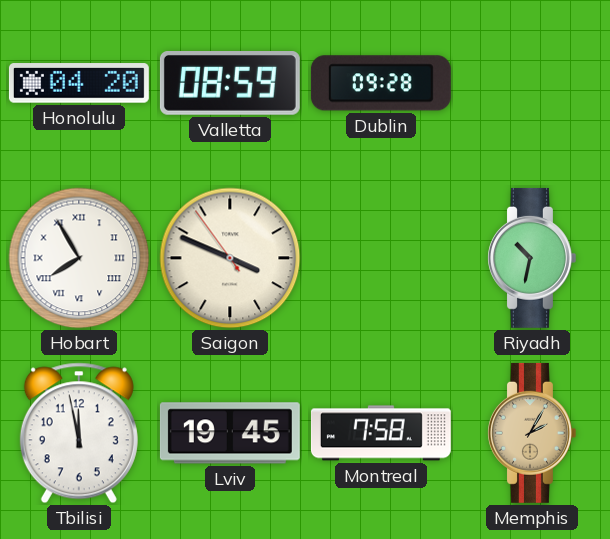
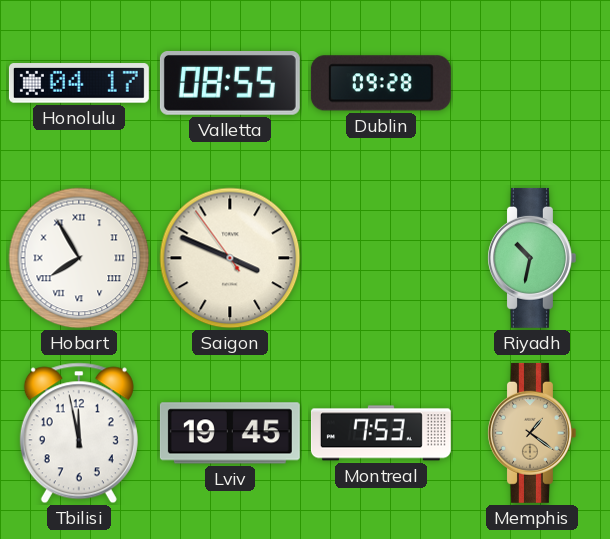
Honolulu: 04:20 -> 04:17 (79, 83)
Valletta: 08:59 -> 08:55 (230, 84)
Montreal: 7:58 -> 7:53 (381, 433)
Memphis: 2:05 -> 1:21 (532, 433)
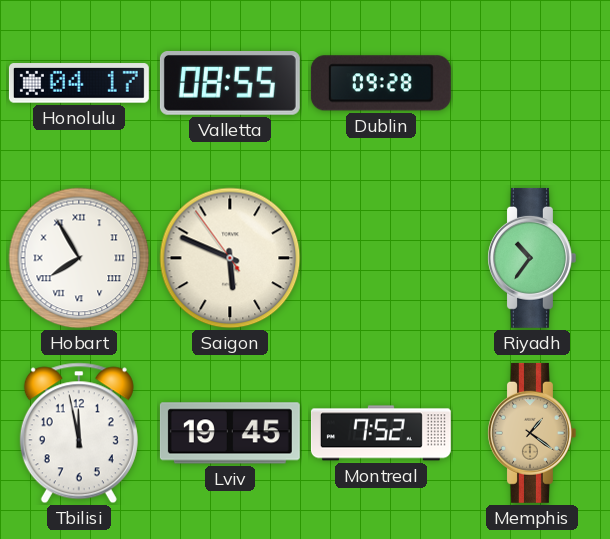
Saigon: 3:48 -> 5:48 (230, 258)
Riyadh: 10:32 -> 10:36 (532, 258)
Montreal: 7:53 -> 7:52 (381, 433)
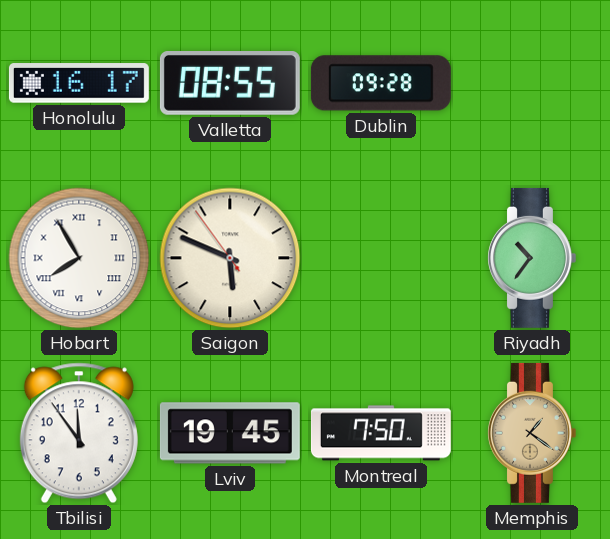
Honolulu: 04:17 -> 16:17 (79, 83)
Tbilisi: 11:58 -> 11:54 (79, 433)
Montreal: 7:52 -> 7:50 (381, 433)
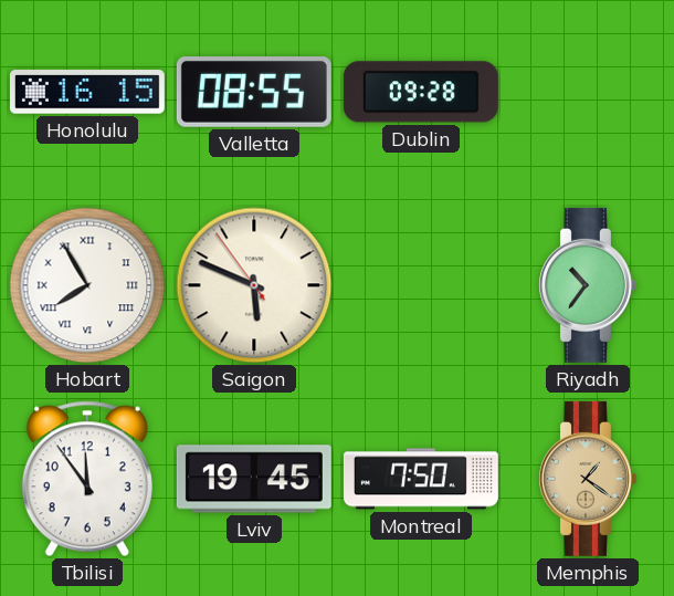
Honolulu: 16:17 -> 16:15 (87, 92)
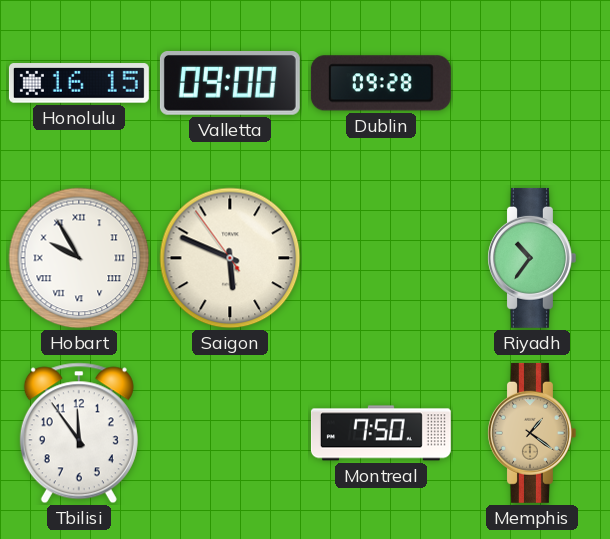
Valletta: 08:55 -> 09:00 (230, 84)
Hobart: 7:55 -> 9:55 (79, 258)
Lviv: 19:45 -> none (254, 479)
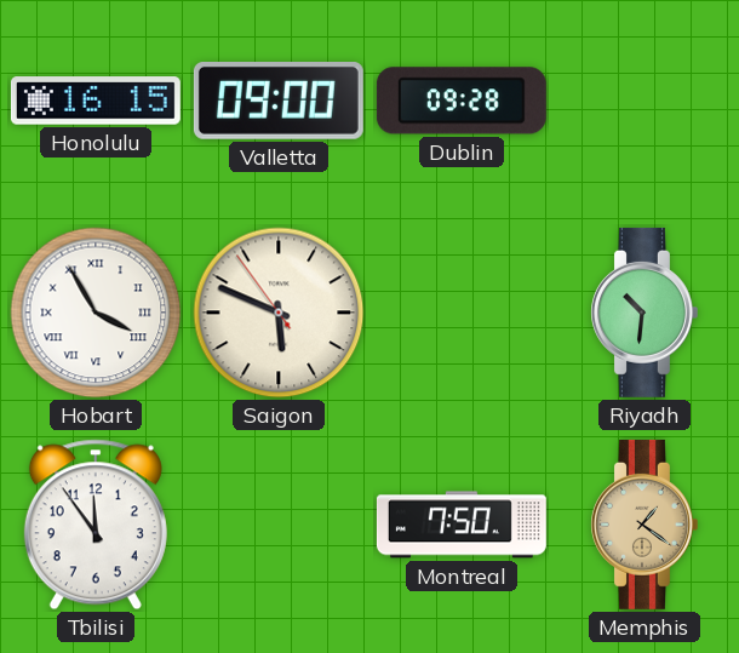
Hobart: 9:55 -> 3:55 (96, 313)
Riyadh: 10:36 -> 10:31 (645, 313)
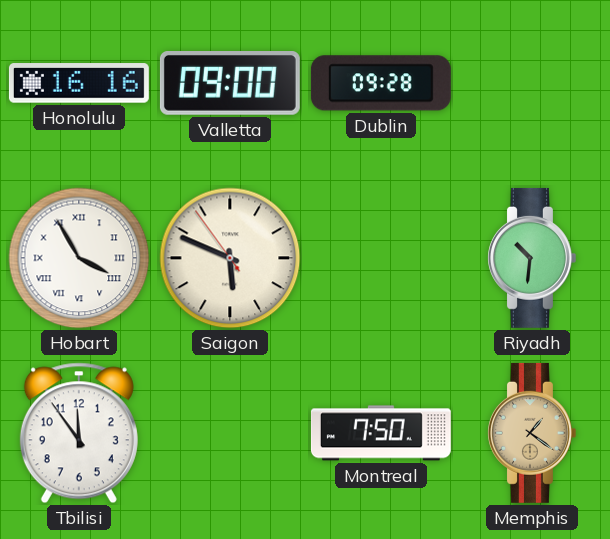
Honolulu: 16:15 -> 16:16 (79, 83)
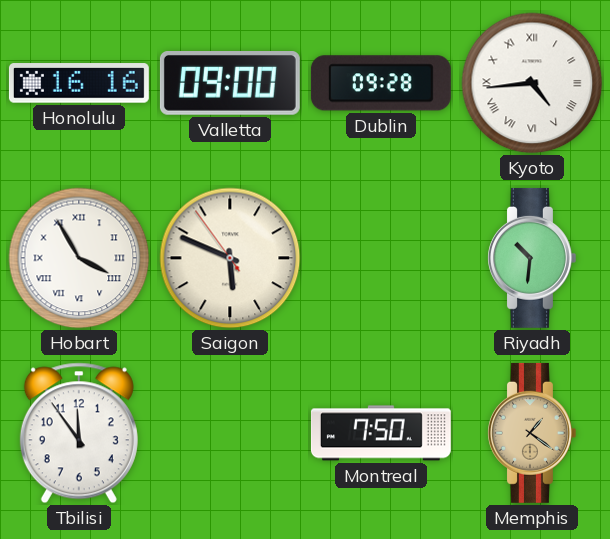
Kyoto: none -> 4:44 (532, 83)
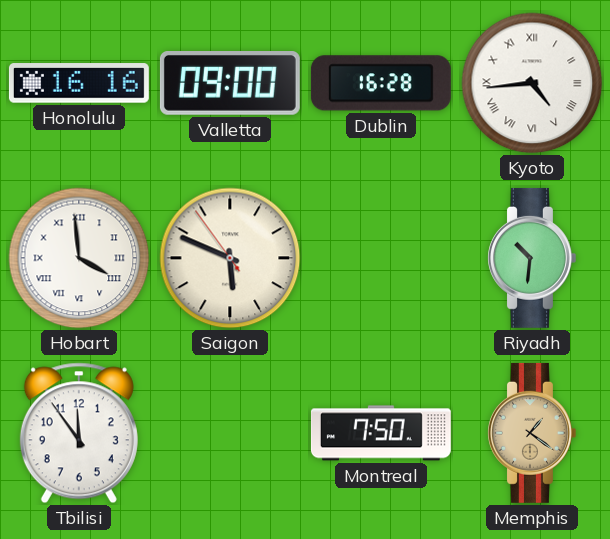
Dublin: 09:28 -> 16:28 (381, 83)
Hobart: 3:55 -> 3:59 (79, 258)
